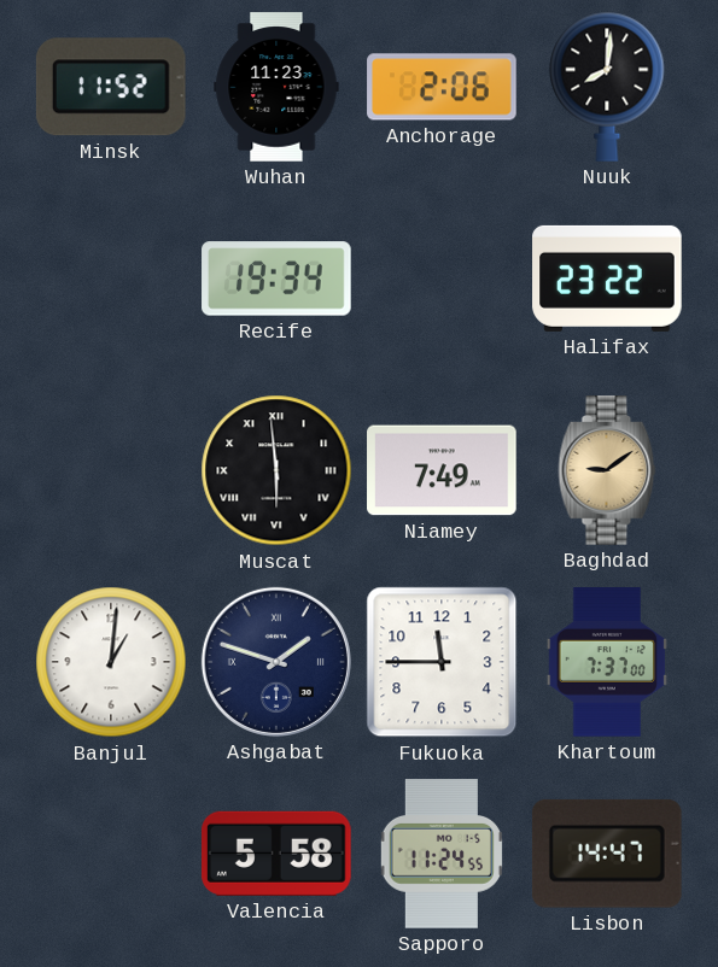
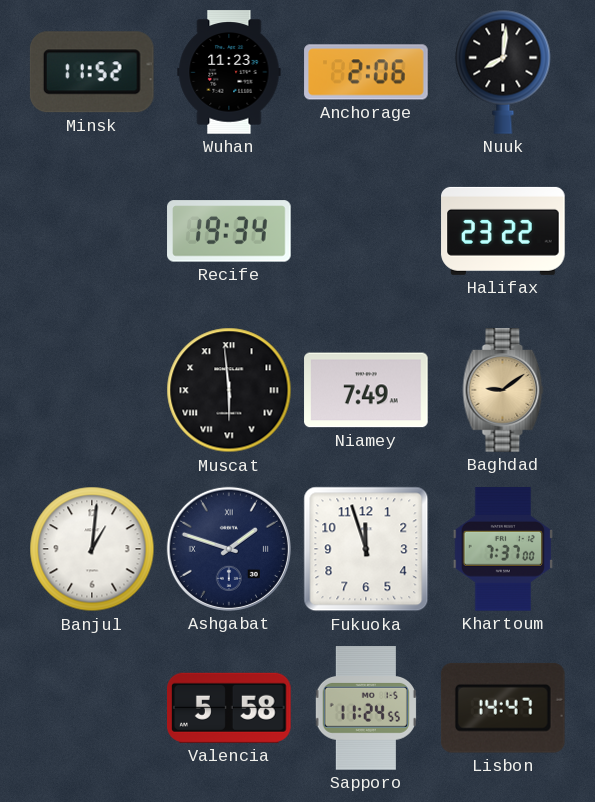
Fukuoka: 11:45 -> 11:57 (366, 549)
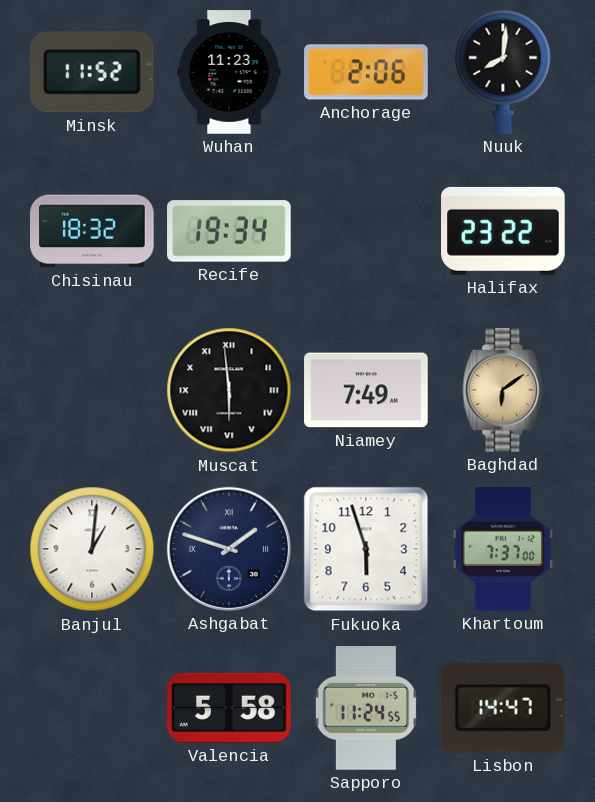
Chisinau: none -> 18:32 (92, 231)
Baghdad: 9:09 -> 6:09 (503, 390)
Fukuoka: 11:57 -> 5:57 (366, 549)
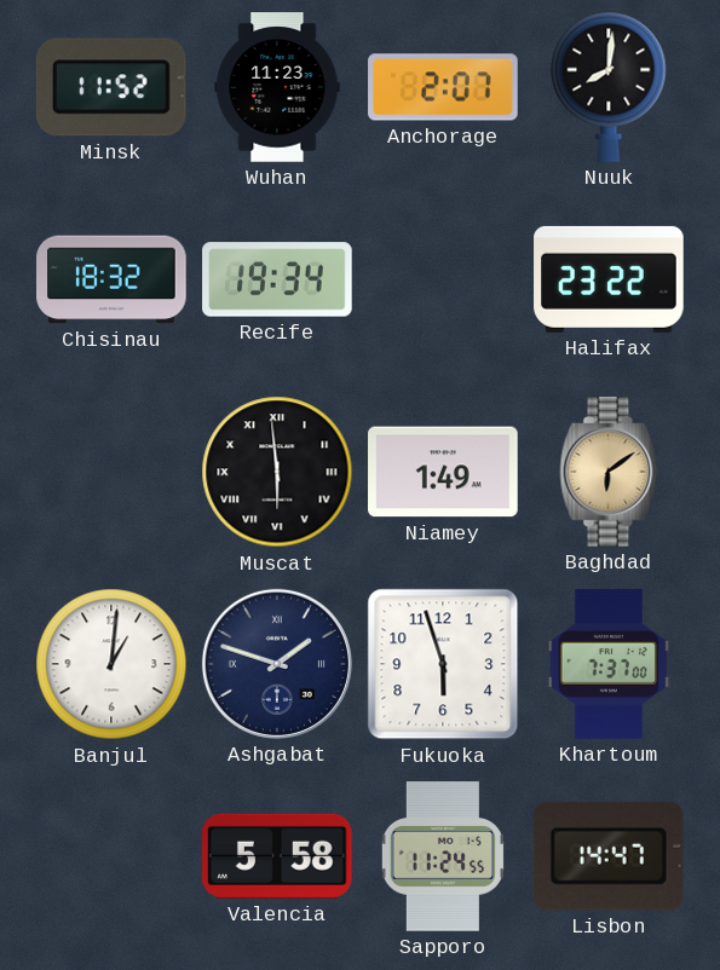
Anchorage: 2:06 -> 2:07 (443, 87)
Niamey: 7:49 -> 1:49 (443, 472)
